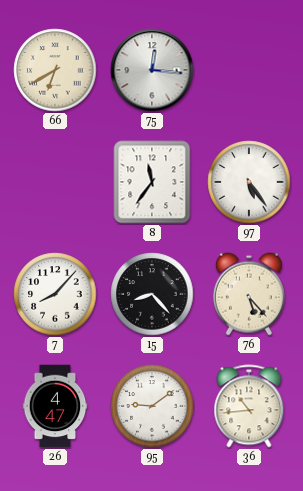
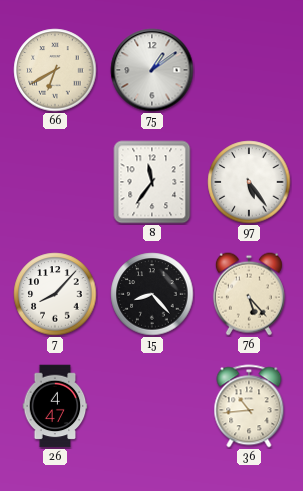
75: 12:16 -> 1:09 (152, 70)
95: 9:09 -> none (152, 406)
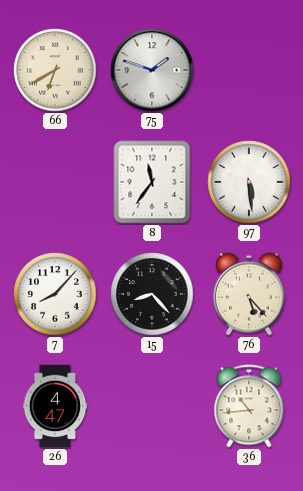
75: 1:09 -> 1:48 (152, 70)
97: 5:24 -> 5:29 (249, 182)
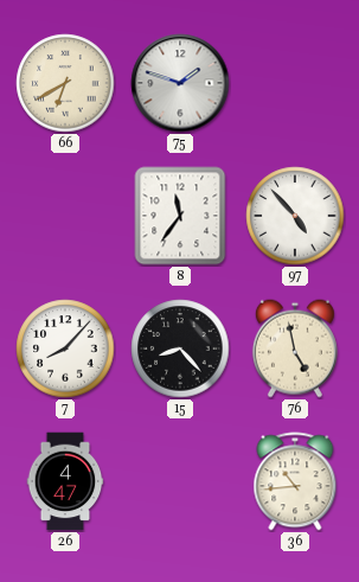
97: 5:29 -> 4:53 (295, 216)
76: 5:23 -> 4:58 (295, 348)
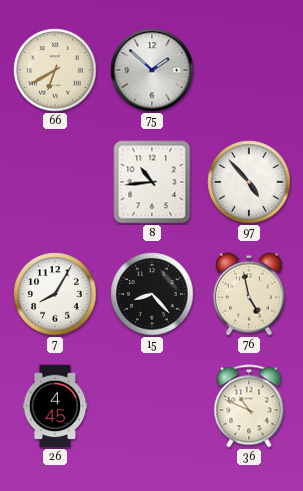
75: 1:48 -> 1:52 (152, 70)
8: 11:36 -> 10:44 (152, 182)
7: 8:07 -> 8:05 (55, 294)
26: 4:47 -> 4:45 (55, 406)
36: 10:44 -> 10:49 (249, 406)
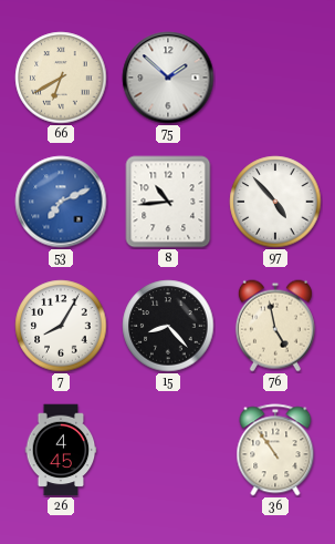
53: none -> 7:11 (61, 202)
36: 10:49 -> 10:54 (275, 450)
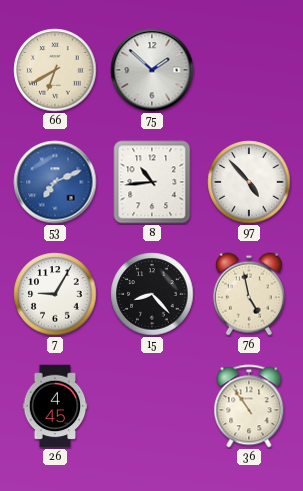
7: 8:05 -> 9:05 (55, 294)
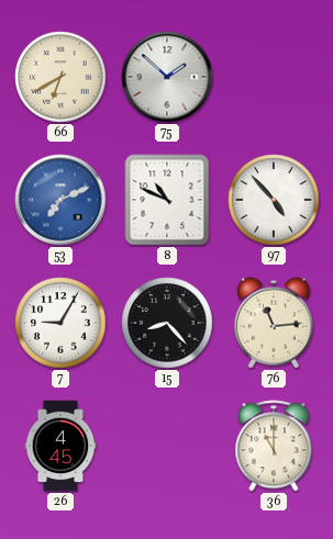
8: 10:44 -> 10:49 (167, 200)
76: 4:58 -> 11:14 (274, 323)
36: 10:54 -> 11:00 (274, 446)
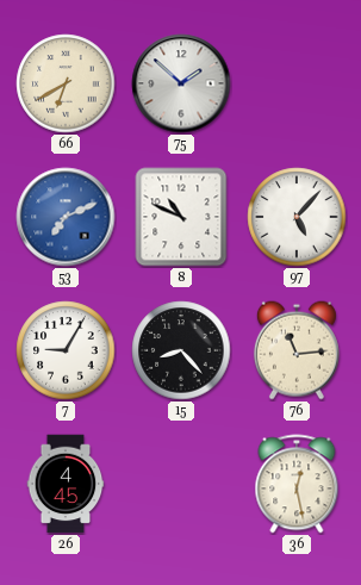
97: 4:53 -> 5:07 (297, 217)
36: 11:00 -> 12:28 (297, 484)
